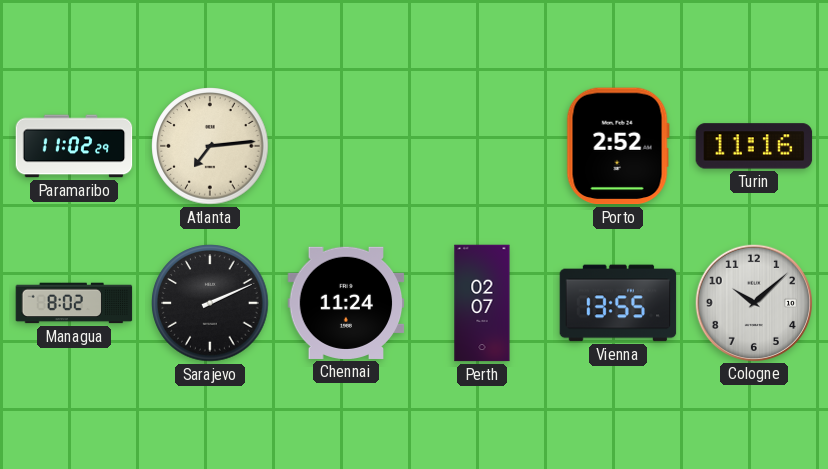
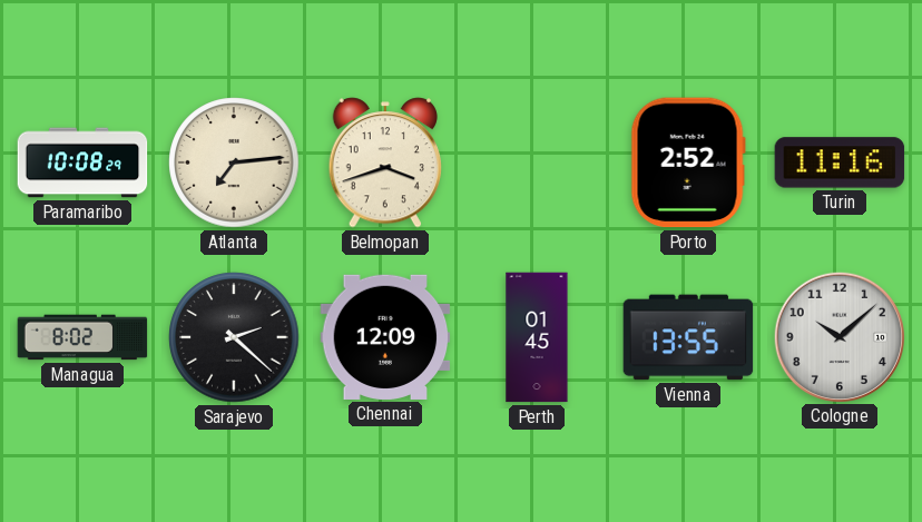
Paramaribo: 11:02 -> 10:08 (82, 162)
Belmopan: none -> 3:42 (384, 162)
Sarajevo: 2:11 -> 2:22 (234, 337)
Chennai: 11:24 -> 12:09 (385, 337)
Perth: 02:07 -> 01:45 (537, 337)
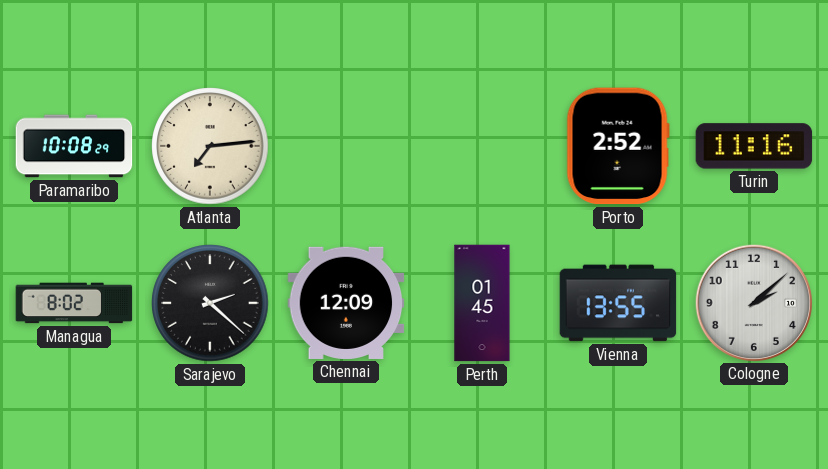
Belmopan: 3:42 -> none (384, 162)
Cologne: 10:08 -> 2:08 (753, 302)
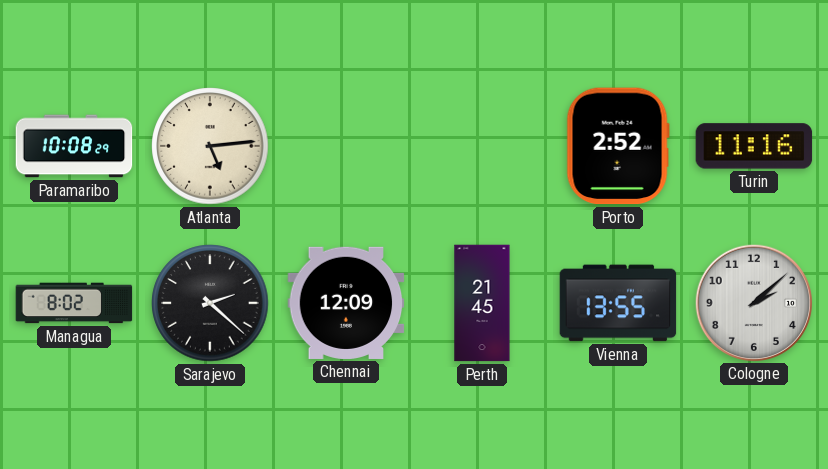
Atlanta: 7:14 -> 5:14 (210, 146)
Perth: 01:45 -> 21:45 (482, 303)
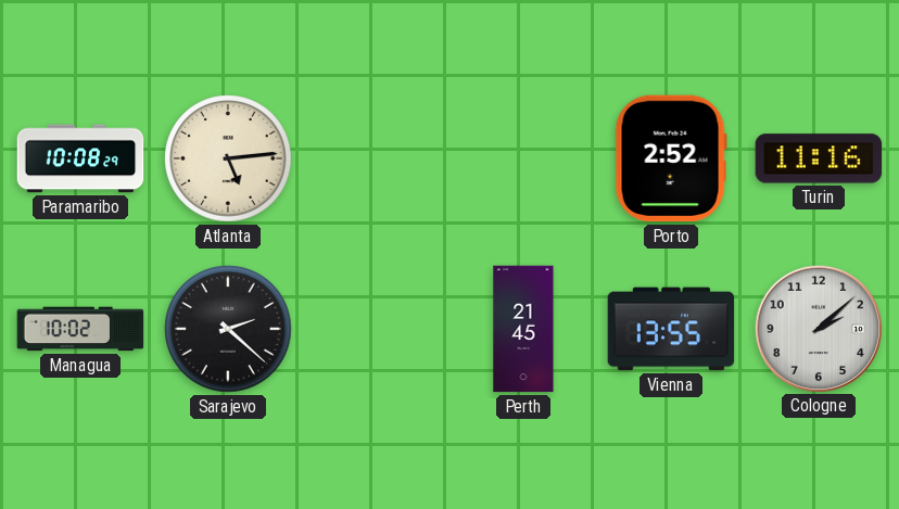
Managua: 8:02 -> 10:02 (80, 329)
Chennai: 12:09 -> none (346, 303)
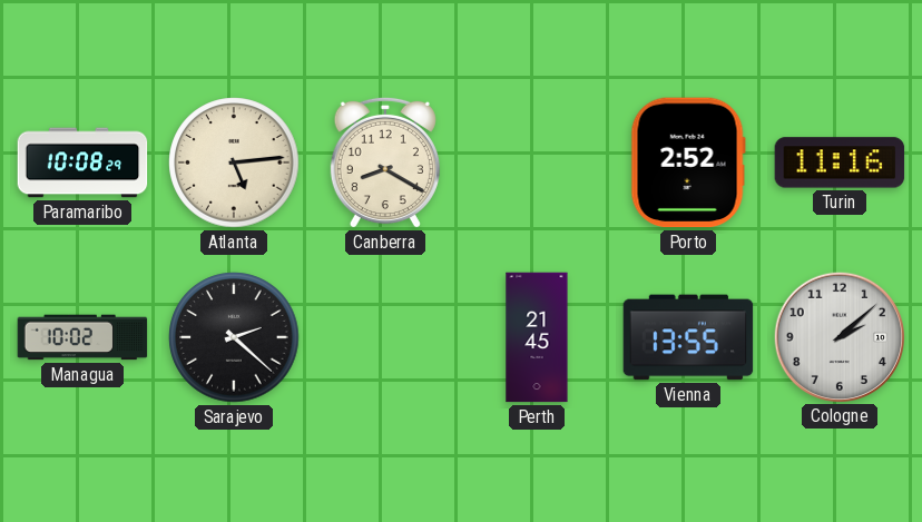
Canberra: none -> 8:20 (385, 162)
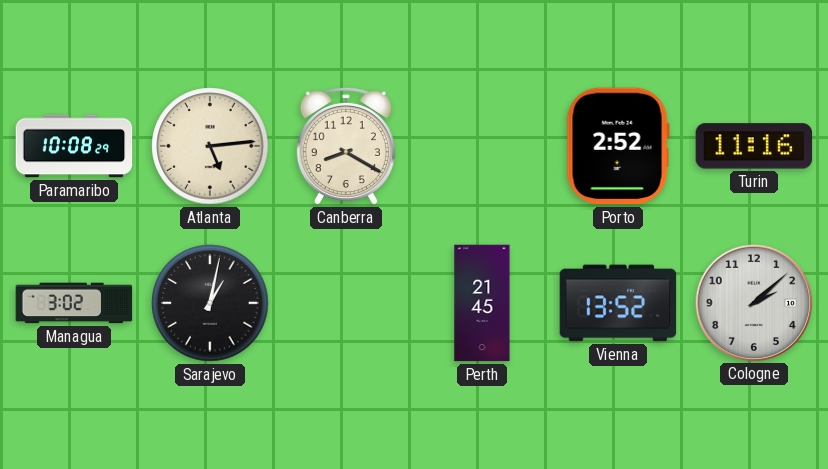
Managua: 10:02 -> 3:02 (74, 303)
Sarajevo: 2:22 -> 1:02 (210, 303)
Vienna: 13:55 -> 13:52 (618, 303)
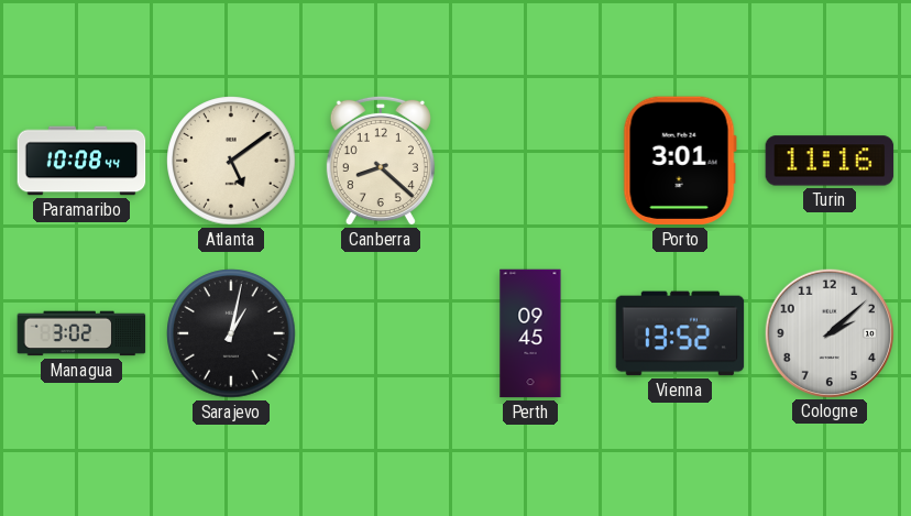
Paramaribo: 10:08:29 -> 10:08:44 (81, 161)
Atlanta: 5:14 -> 5:09 (231, 161)
Canberra: 8:20 -> 8:22 (381, 161)
Porto: 2:52 -> 3:01 (680, 161)
Perth: 21:45 -> 09:45 (530, 333)
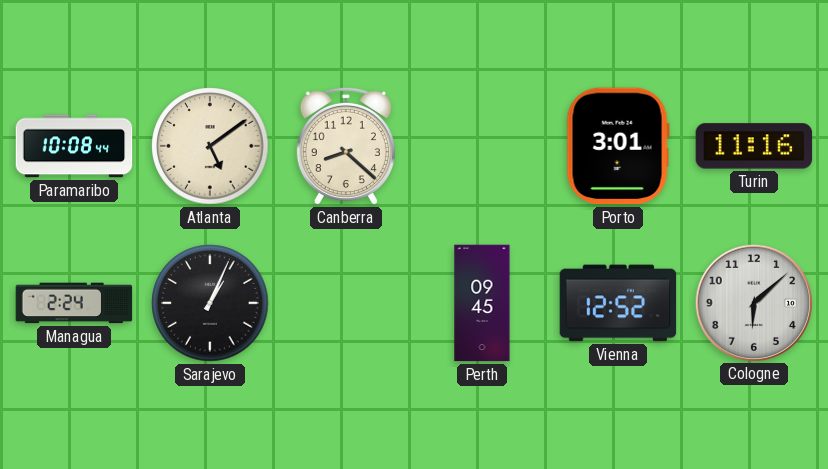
Managua: 3:02 -> 2:24 (74, 303)
Sarajevo: 1:02 -> 1:04 (210, 303)
Vienna: 13:52 -> 12:52 (618, 303)
Cologne: 2:08 -> 6:08 (753, 302)
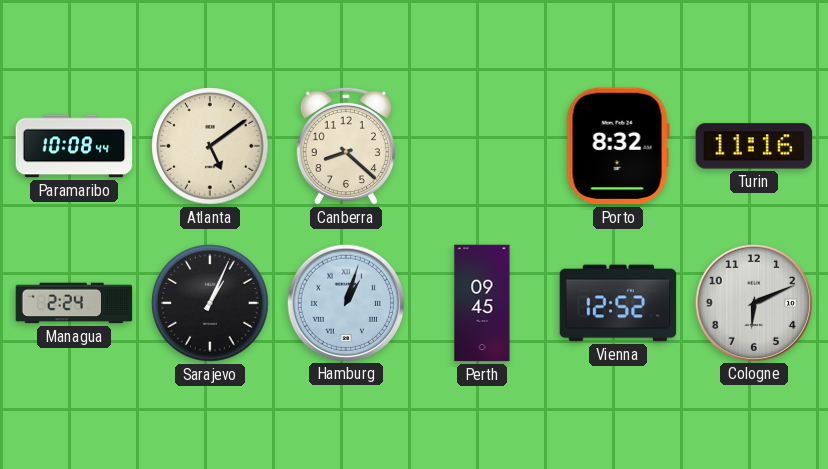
Porto: 3:01 -> 8:32 (618, 146)
Hamburg: none -> 1:03 (345, 302)
Cologne: 6:08 -> 6:11 (753, 302)
